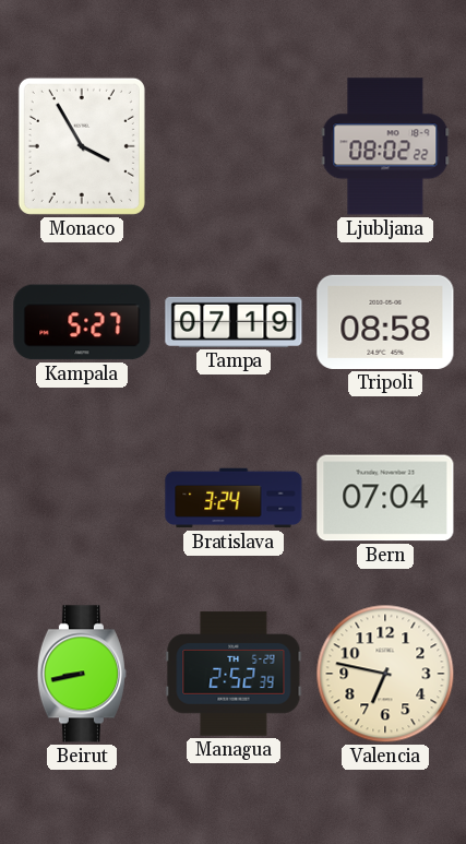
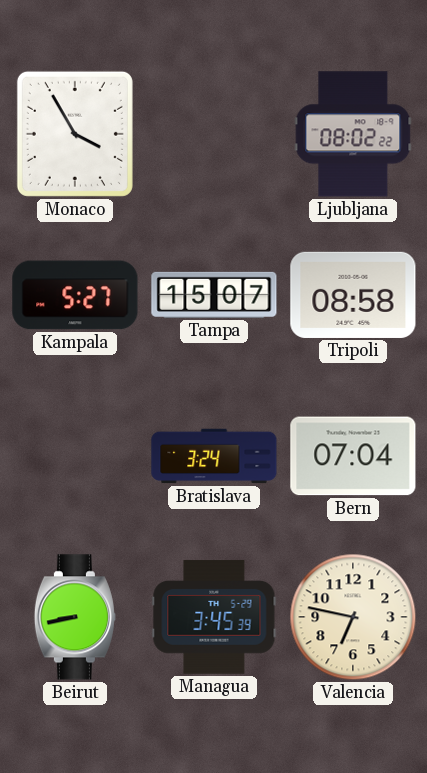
Tampa: 07:19 -> 15:07 (214, 295)
Managua: 2:52 -> 3:45 (214, 617)
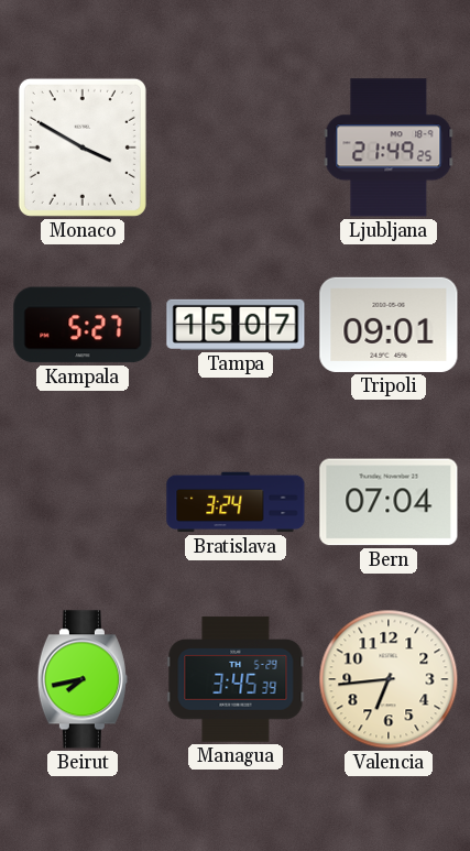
Monaco: 3:55 -> 3:50 (83, 148)
Ljubljana: 08:02 -> 21:49 (389, 148)
Tripoli: 08:58 -> 09:01 (389, 325)
Beirut: 8:43 -> 7:43 (83, 679)
Valencia: 6:47 -> 6:44 (389, 679)
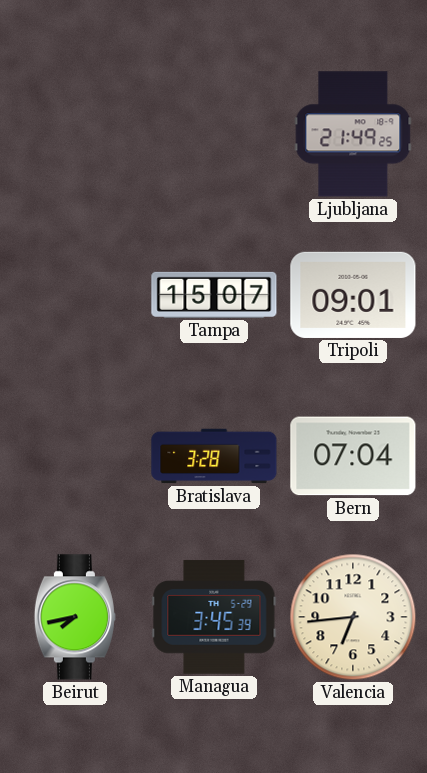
Monaco: 3:50 -> none (83, 148)
Kampala: 5:27 -> none (83, 325)
Bratislava: 3:24 -> 3:28 (214, 456)
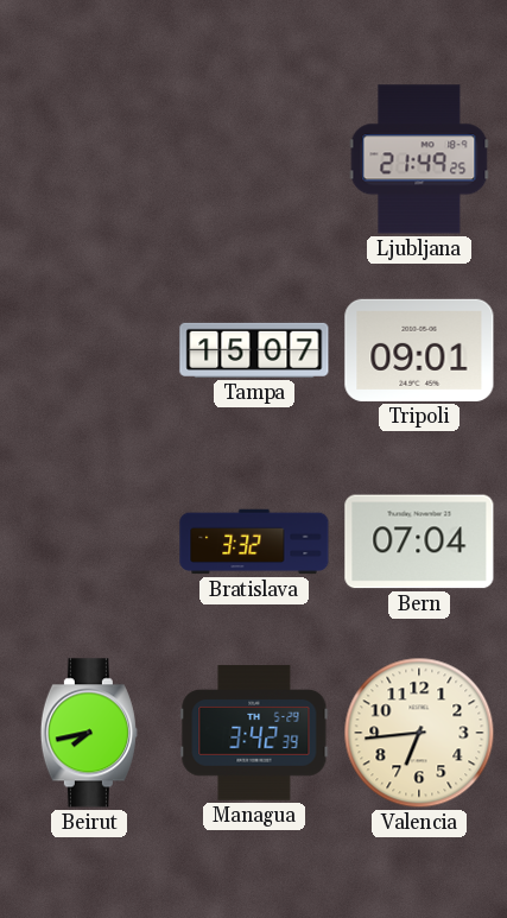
Bratislava: 3:28 -> 3:32 (254, 542)
Managua: 3:45 -> 3:42 (254, 733)
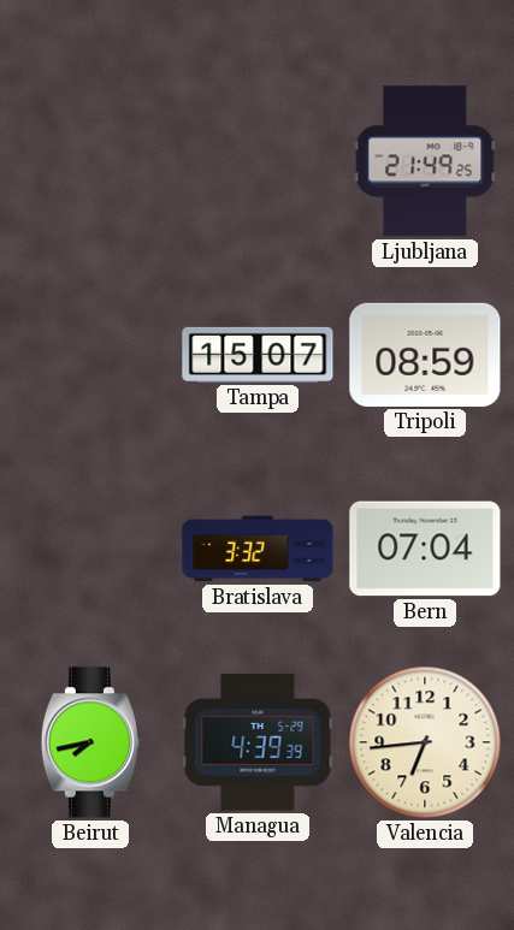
Tripoli: 09:01 -> 08:59 (425, 355)
Managua: 3:42 -> 4:39 (258, 742)
